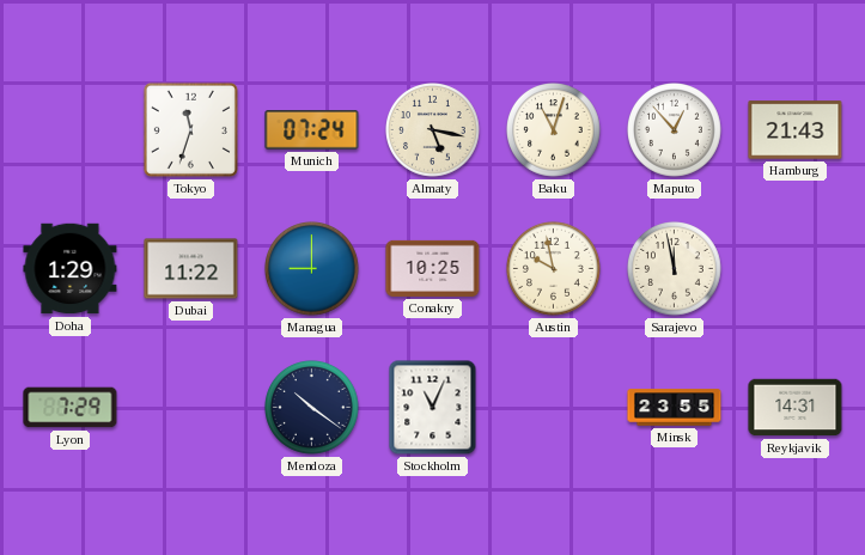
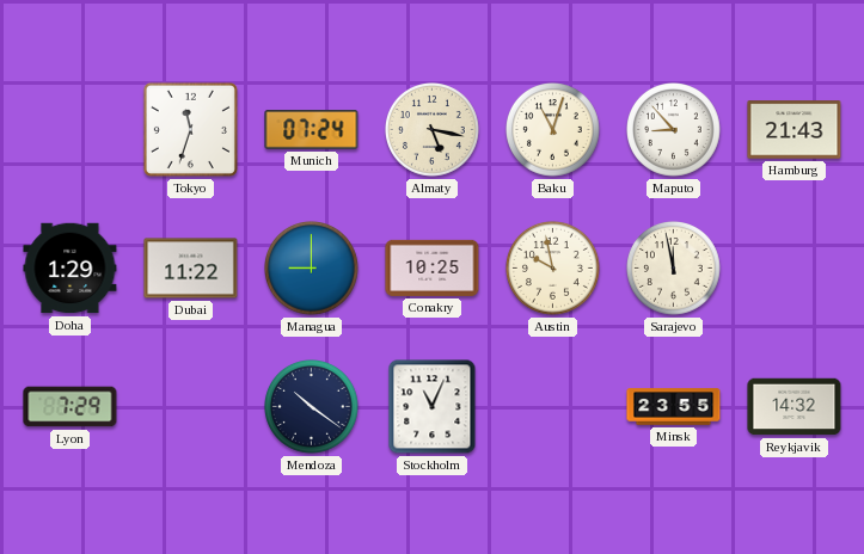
Maputo: 12:53 -> 8:53 (674, 130)
Reykjavik: 14:31 -> 14:32 (795, 407)
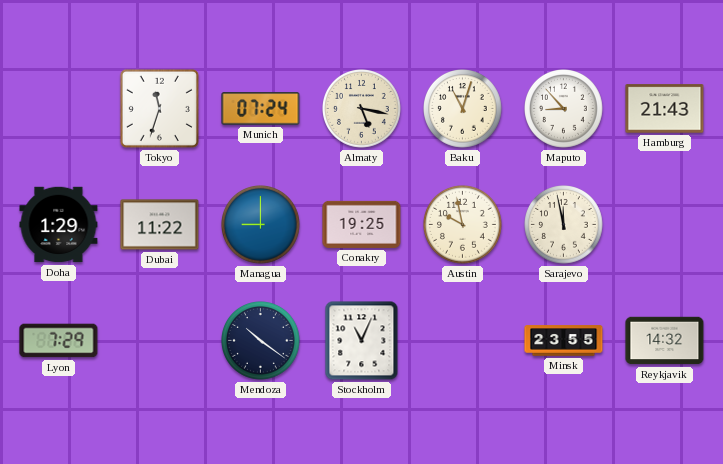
Conakry: 10:25 -> 19:25 (362, 224)
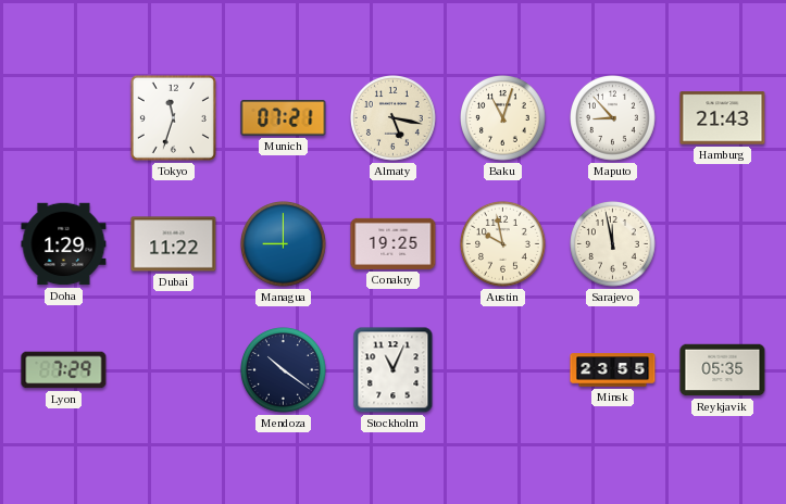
Munich: 07:24 -> 07:21 (284, 118)
Reykjavik: 14:32 -> 05:35 (723, 370)
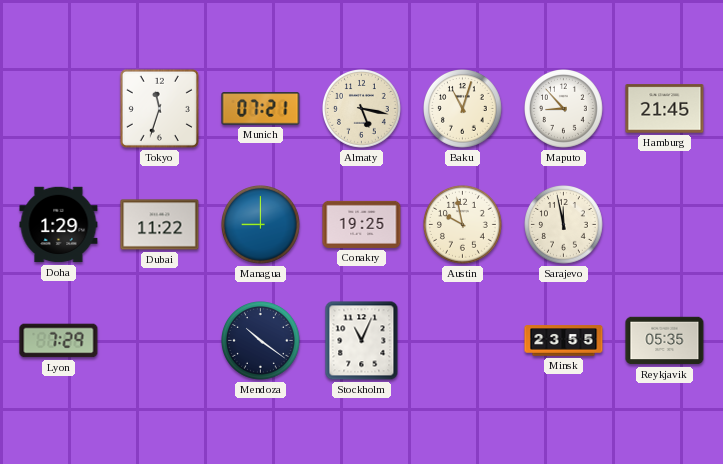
Hamburg: 21:43 -> 21:45 (665, 109)
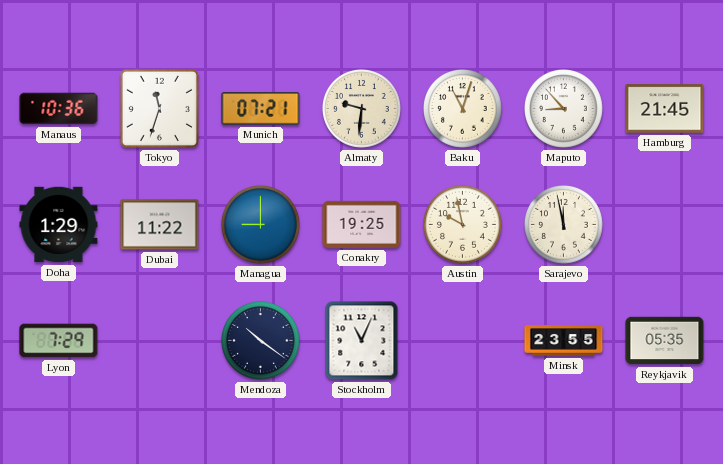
Manaus: none -> 10:36 (59, 109)
Almaty: 5:17 -> 9:31 (362, 109)
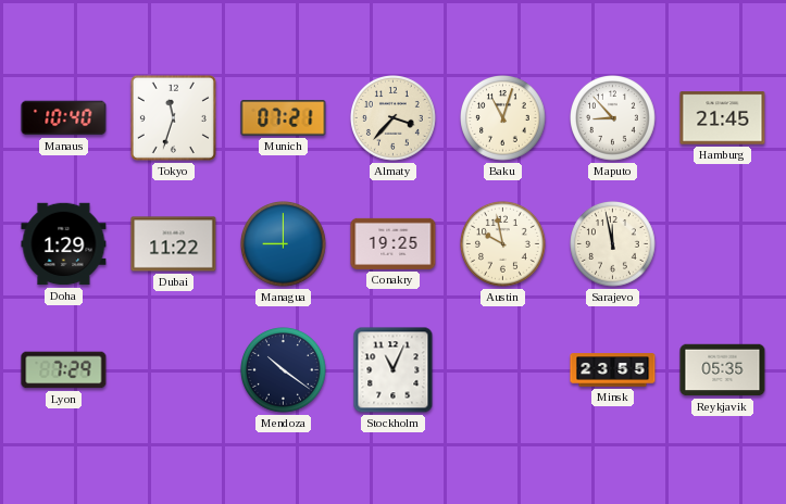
Manaus: 10:36 -> 10:40 (64, 118)
Almaty: 9:31 -> 3:37 (394, 118)
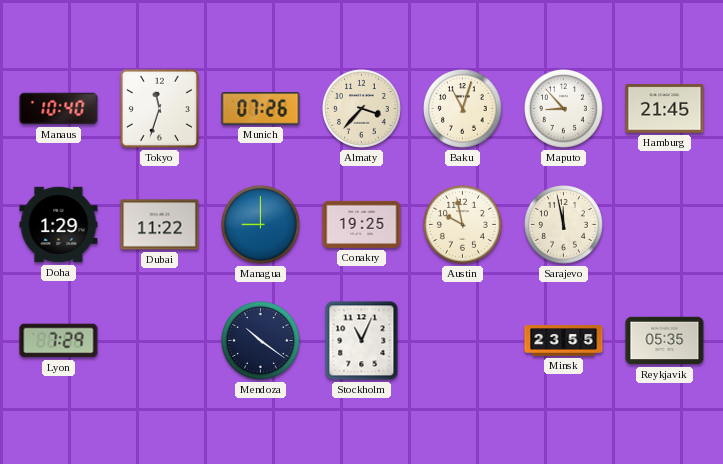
Munich: 07:21 -> 07:26 (261, 109)
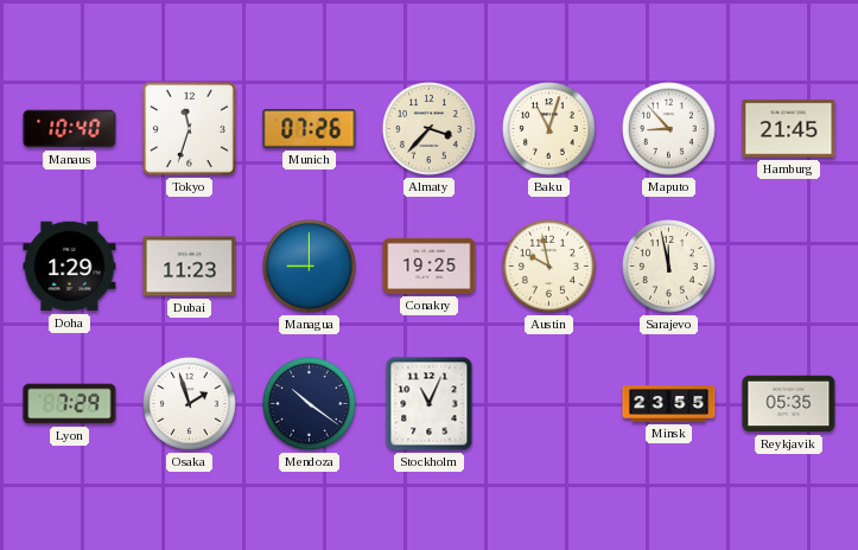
Dubai: 11:22 -> 11:23 (190, 267)
Osaka: none -> 1:57 (190, 404)
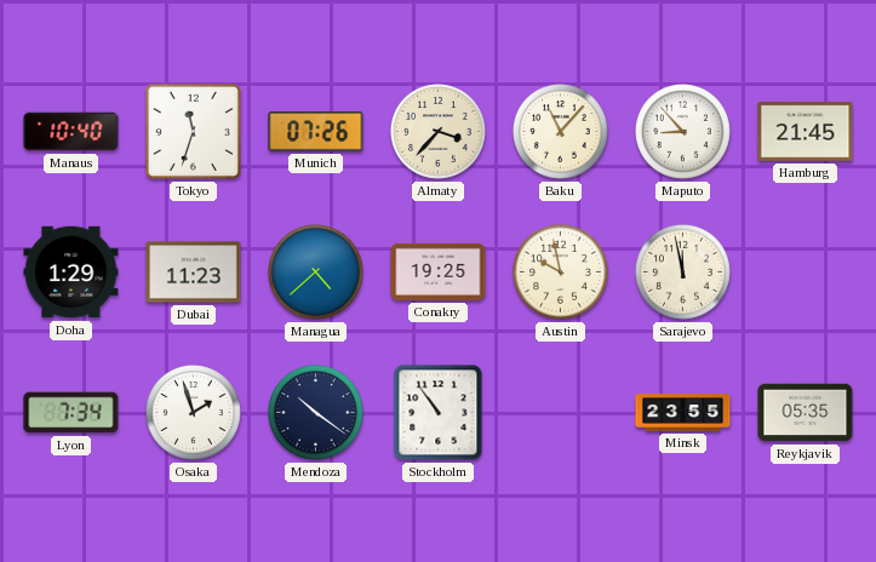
Baku: 11:03 -> 11:07 (561, 132)
Managua: 9:00 -> 4:38 (316, 273)
Lyon: 7:29 -> 7:34 (71, 413)
Stockholm: 11:04 -> 10:54 (439, 413)
